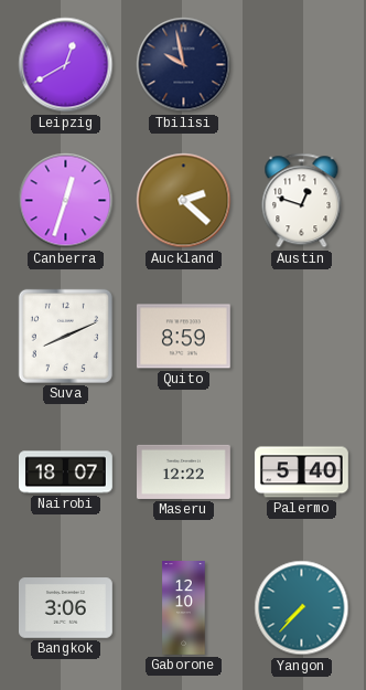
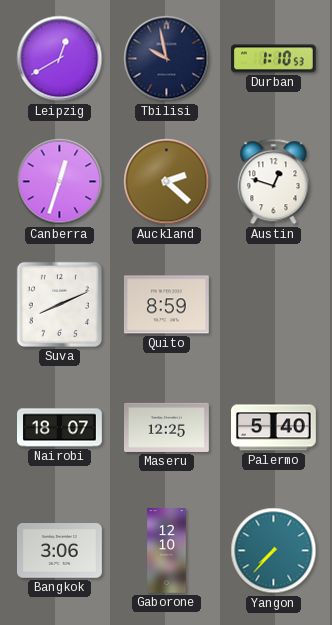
Durban: none -> 1:10 (274, 59)
Maseru: 12:22 -> 12:25 (167, 427)
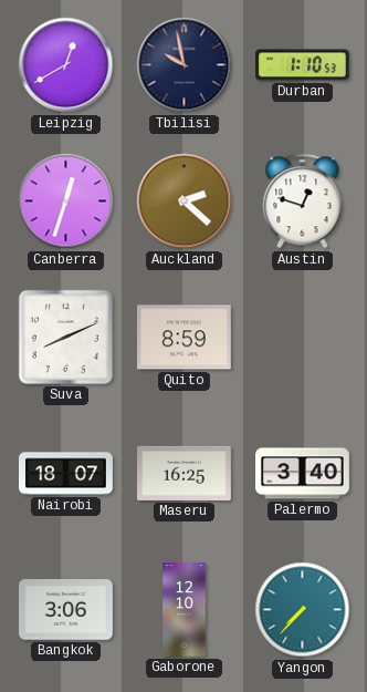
Maseru: 12:25 -> 16:25 (185, 473)
Palermo: 5:40 -> 3:40 (303, 474)
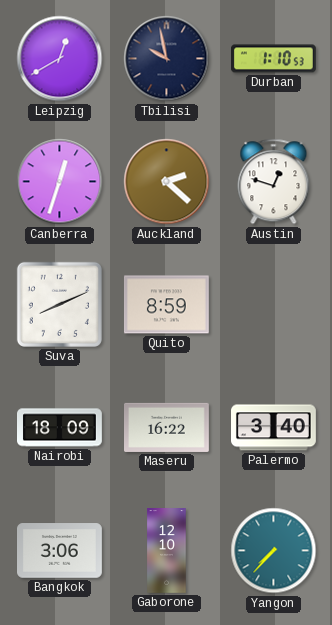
Nairobi: 18:07 -> 18:09 (60, 428)
Maseru: 16:25 -> 16:22 (167, 427)
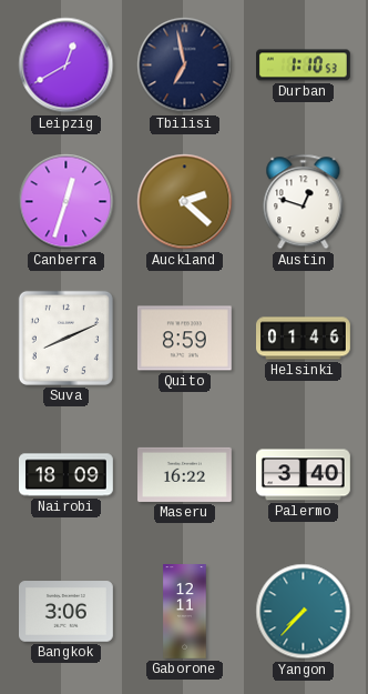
Tbilisi: 9:58 -> 6:58 (185, 66)
Helsinki: none -> 01:46 (304, 339)
Gaborone: 12:10 -> 12:11 (185, 612)
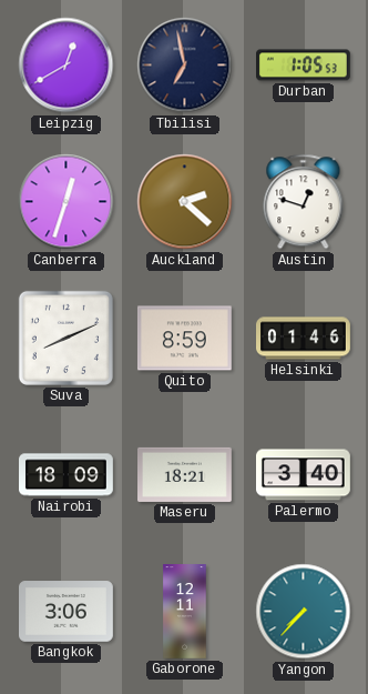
Durban: 1:10 -> 1:05 (304, 66)
Maseru: 16:22 -> 18:21 (185, 474)
